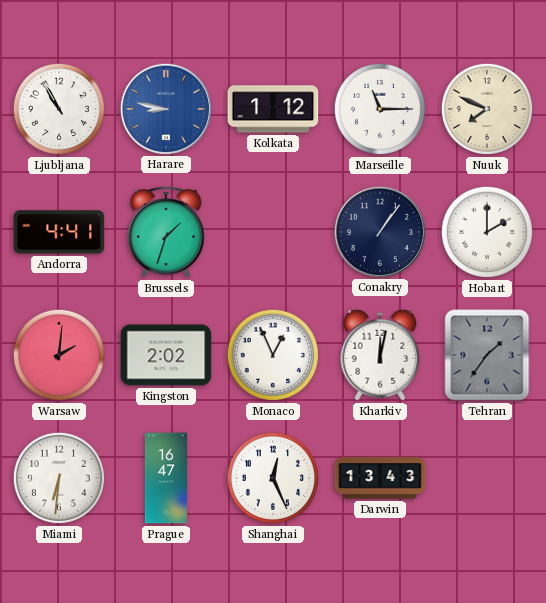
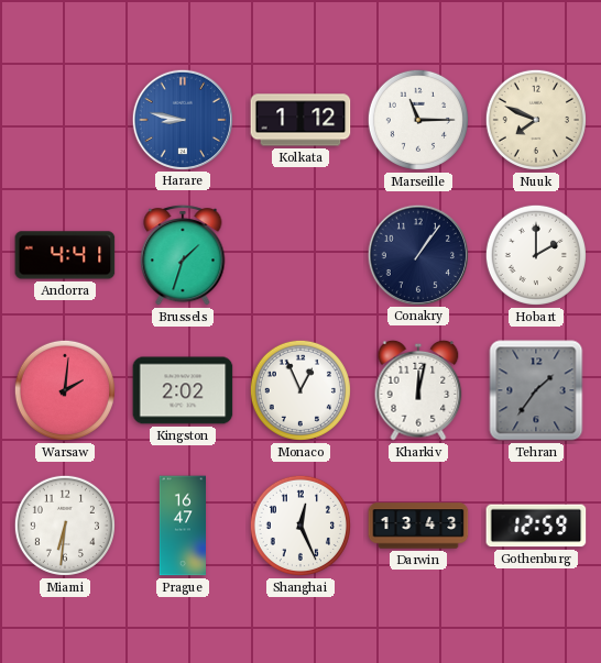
Ljubljana: 10:55 -> none (59, 109)
Gothenburg: none -> 12:59 (536, 526)
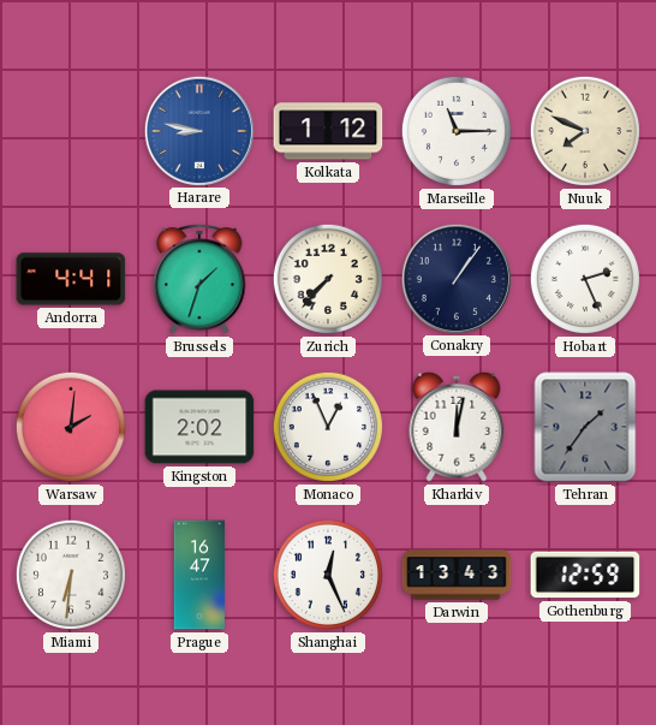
Zurich: none -> 7:37 (328, 279)
Hobart: 2:00 -> 2:26 (585, 279)
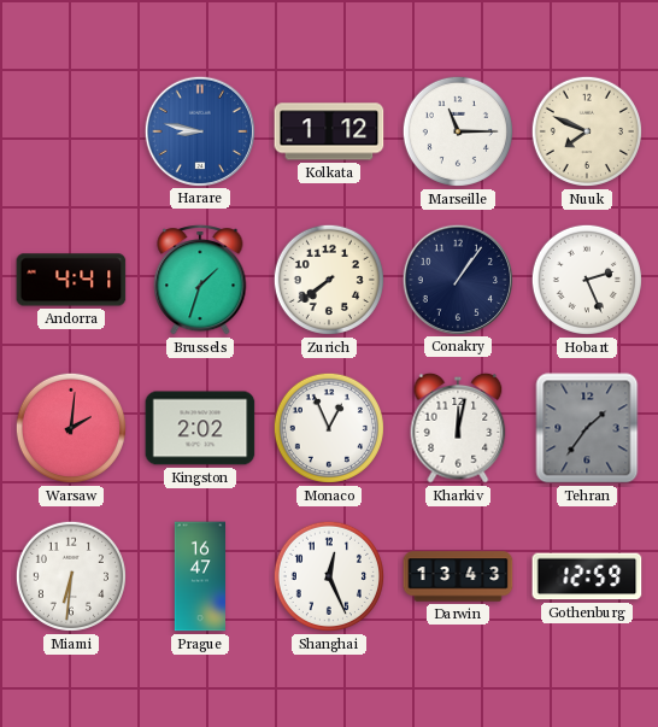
Zurich: 7:37 -> 7:39 (329, 280)
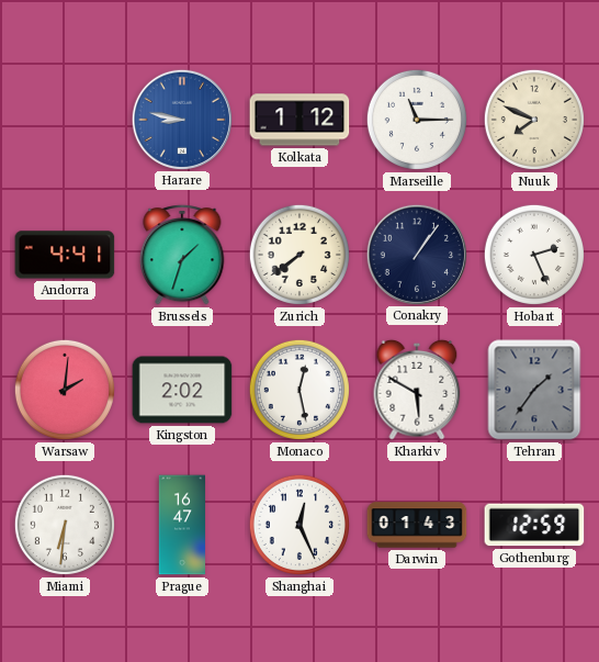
Monaco: 12:56 -> 12:28 (299, 390)
Kharkiv: 12:02 -> 5:50 (417, 390)
Darwin: 13:43 -> 01:43 (417, 525)
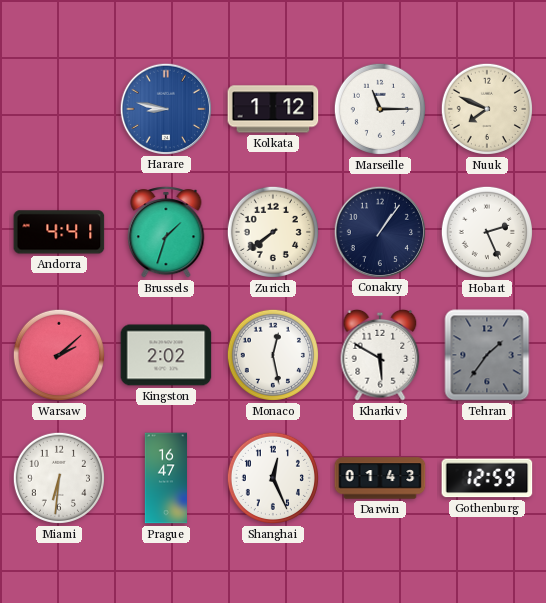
Warsaw: 2:01 -> 2:08 (59, 355)
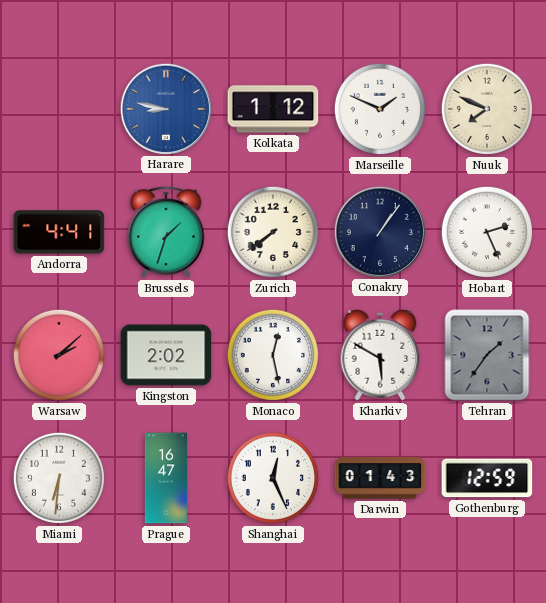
Marseille: 11:15 -> 1:49 (380, 109)
